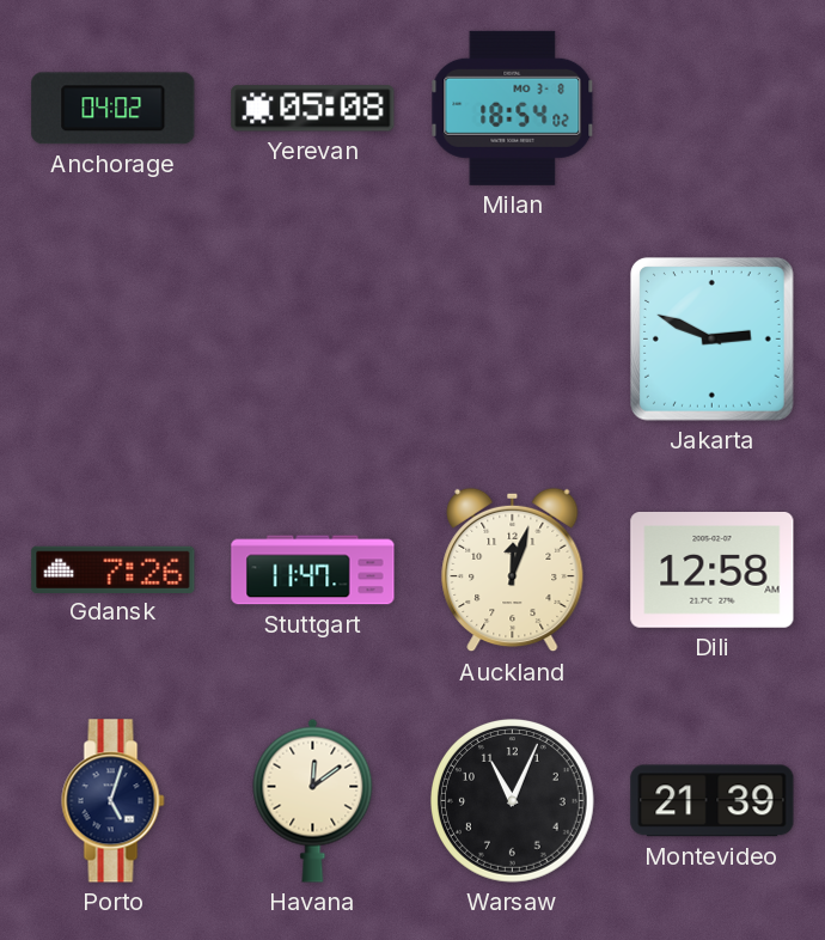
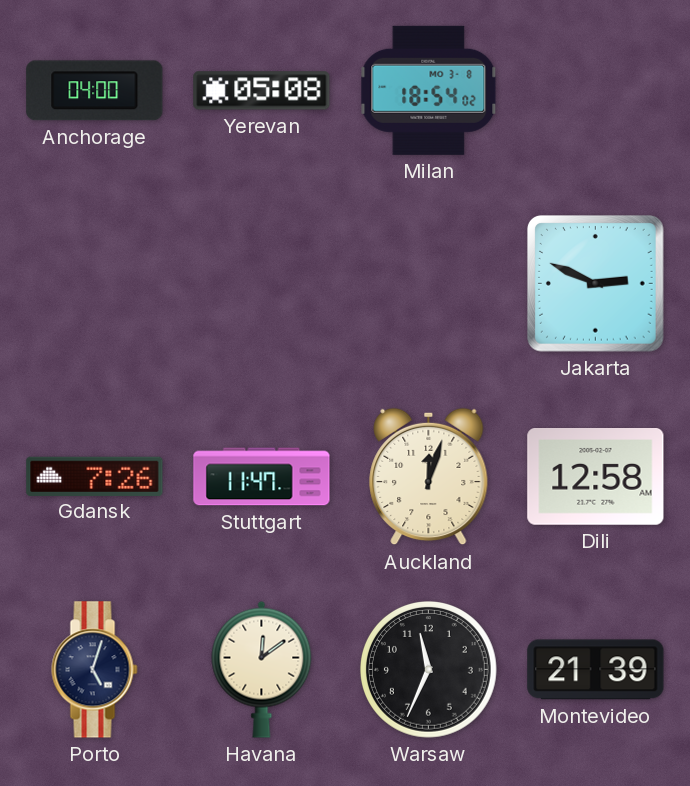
Anchorage: 04:02 -> 04:00 (95, 91)
Warsaw: 11:04 -> 11:34 (429, 670)
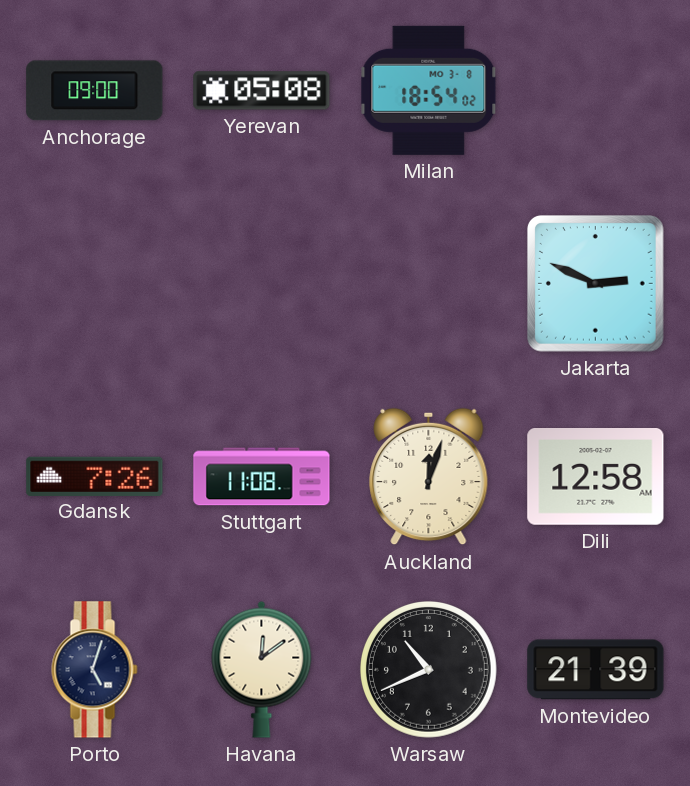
Anchorage: 04:00 -> 09:00 (95, 91)
Stuttgart: 11:47 -> 11:08 (262, 477)
Warsaw: 11:34 -> 10:41 (429, 670)
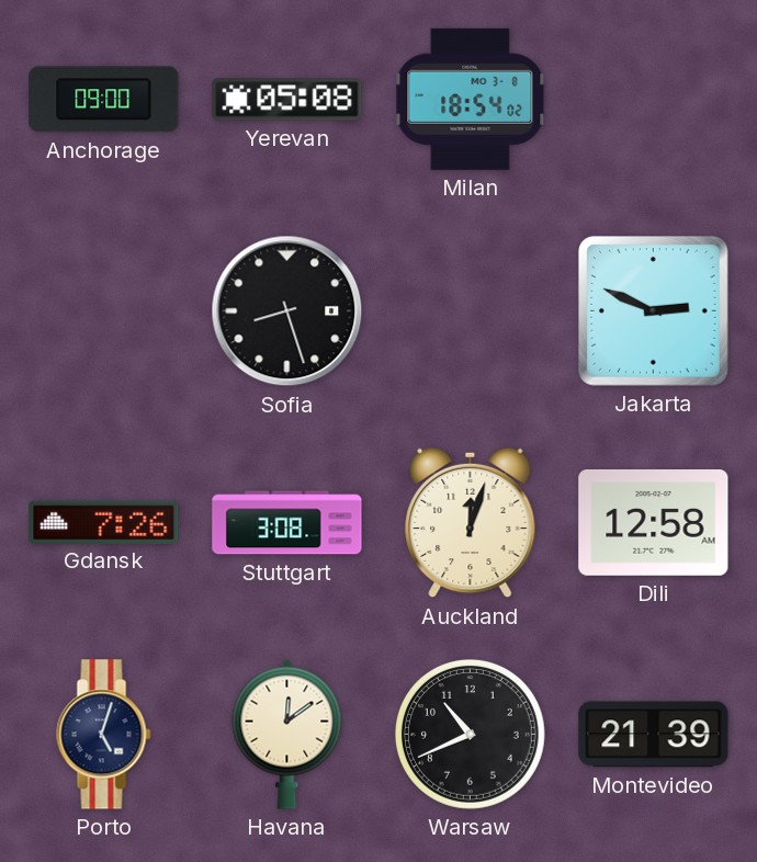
Sofia: none -> 8:27 (287, 311)
Stuttgart: 11:08 -> 3:08 (287, 523)
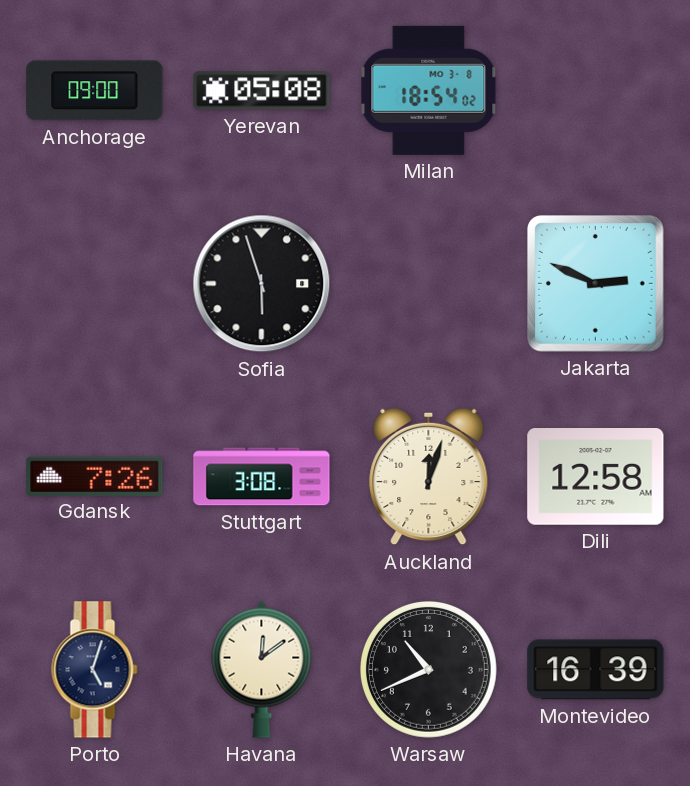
Sofia: 8:27 -> 5:57 (262, 284)
Montevideo: 21:39 -> 16:39 (596, 670)
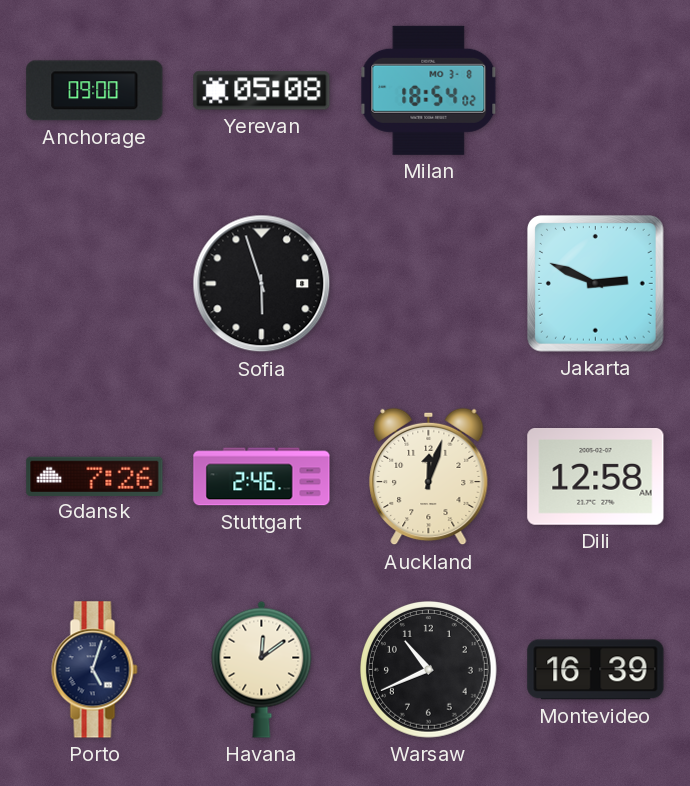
Stuttgart: 3:08 -> 2:46 (262, 477)
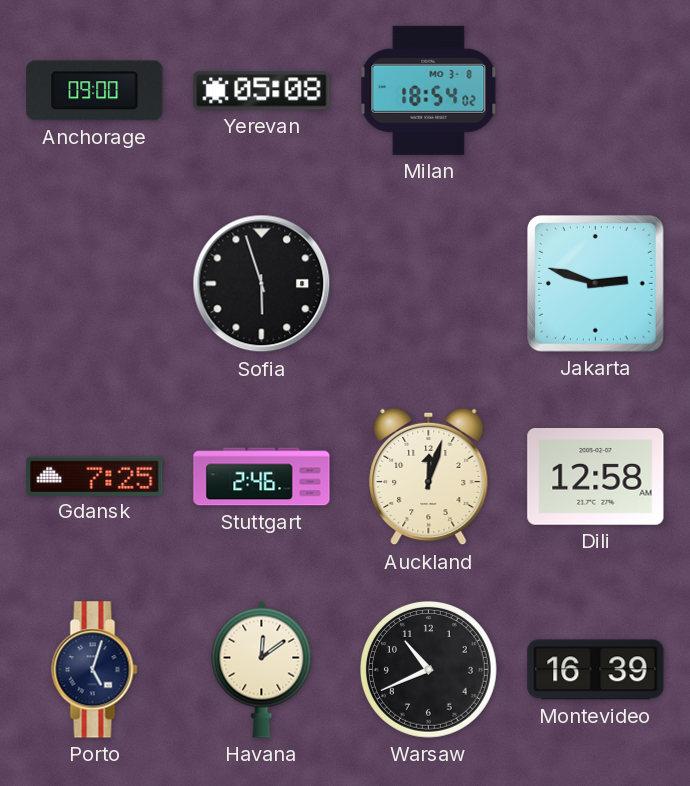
Jakarta: 2:49 -> 2:48 (596, 284)
Gdansk: 7:26 -> 7:25 (95, 476)
